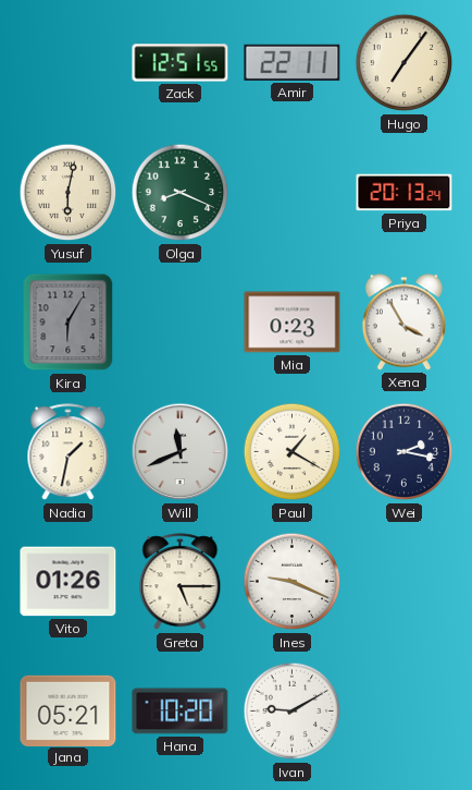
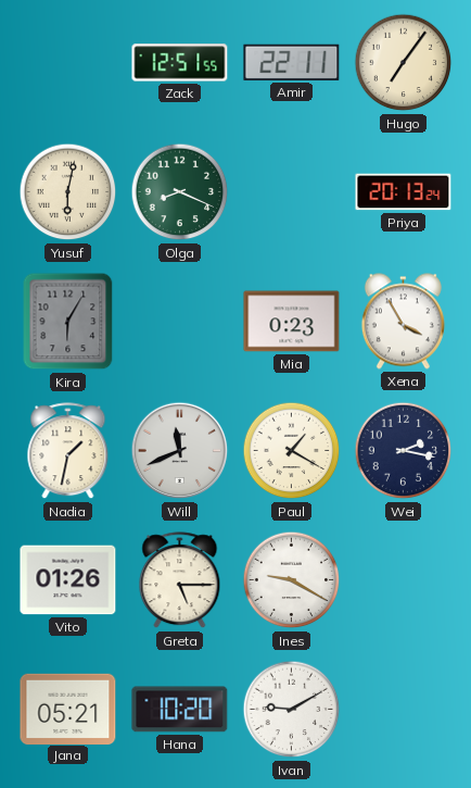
Ines: 9:19 -> 9:20 (292, 580)
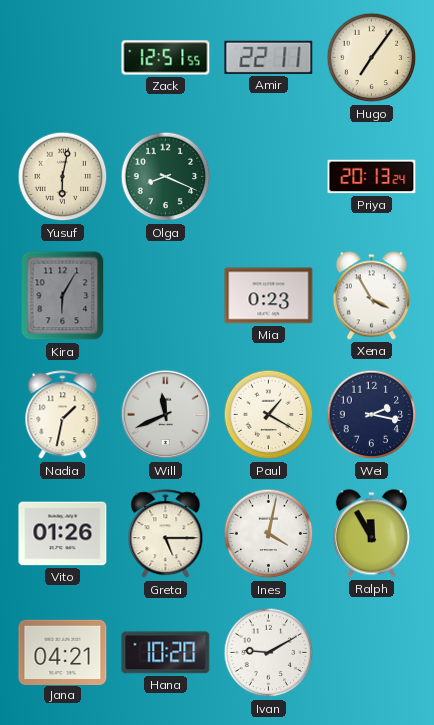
Ines: 9:20 -> 4:02 (269, 534)
Ralph: none -> 11:55 (371, 534)
Jana: 05:21 -> 04:21 (63, 652)
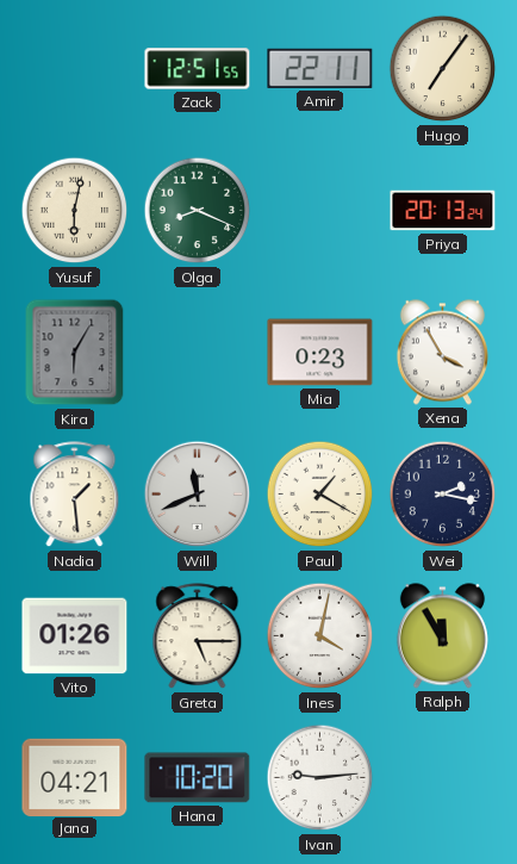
Nadia: 1:32 -> 1:29 (75, 495)
Ivan: 9:10 -> 9:14 (320, 778)
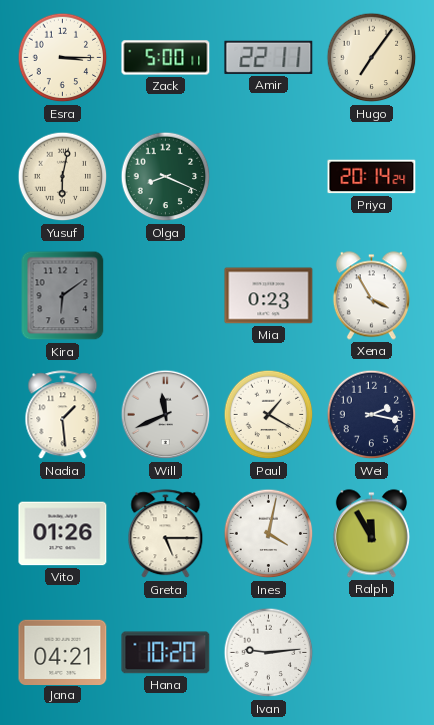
Esra: none -> 3:15 (63, 58)
Zack: 12:51 -> 5:00 (166, 58)
Priya: 20:13 -> 20:14 (372, 177)
Kira: 6:05 -> 6:09 (63, 296)
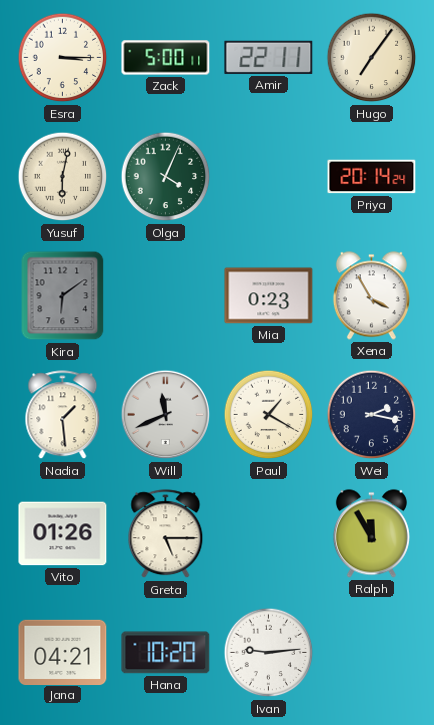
Olga: 8:19 -> 4:04 (166, 177)
Ines: 4:02 -> none (269, 534)
